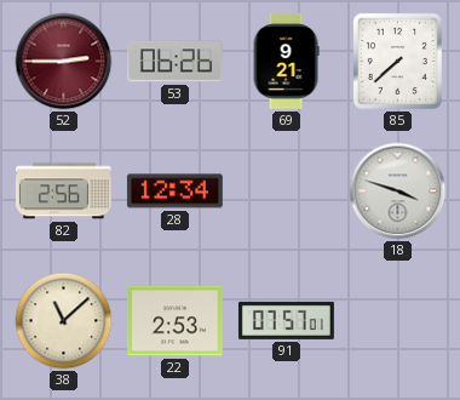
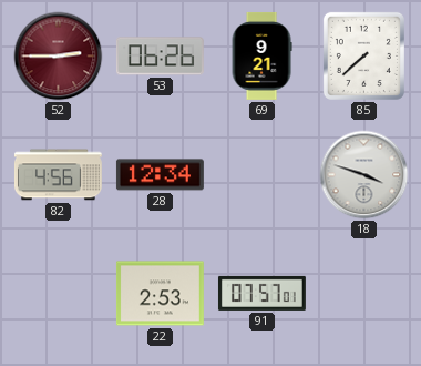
82: 2:56 -> 4:56 (58, 175)
38: 11:08 -> none (64, 321)
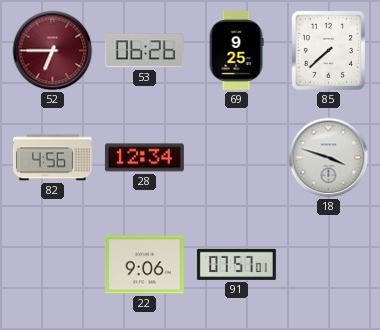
52: 2:45 -> 6:45 (53, 51)
69: 9:21 -> 9:25 (236, 51)
22: 2:53 -> 9:06 (144, 265)
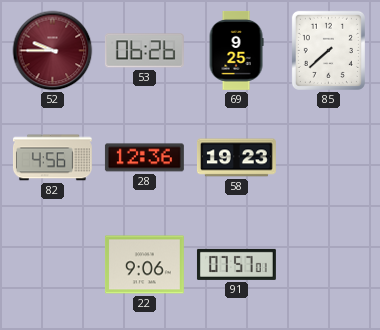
52: 6:45 -> 9:45 (53, 51)
28: 12:34 -> 12:36 (144, 158)
58: none -> 19:23 (236, 158)
18: 3:48 -> none (329, 158)
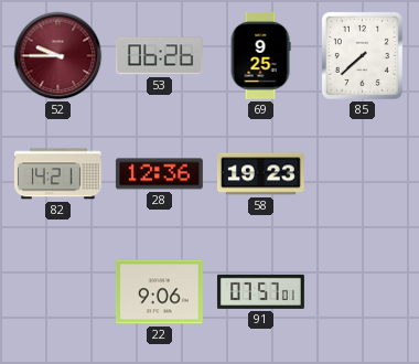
82: 4:56 -> 14:21 (57, 174)
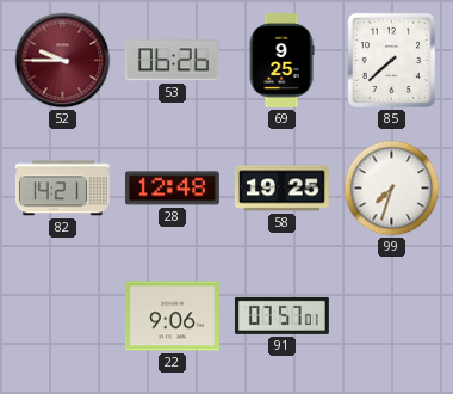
28: 12:36 -> 12:48 (172, 189)
58: 19:23 -> 19:25 (281, 189)
99: none -> 7:33 (392, 189)
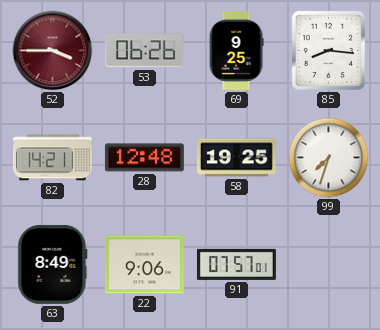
52: 9:45 -> 3:45 (53, 51)
85: 7:38 -> 8:16 (328, 50)
63: none -> 8:49 (53, 264)
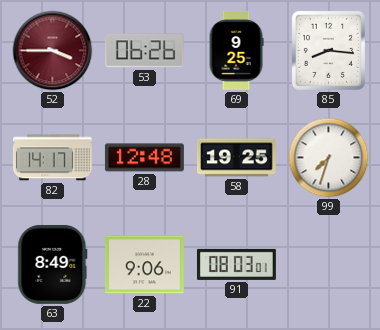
82: 14:21 -> 14:17 (52, 158)
91: 07:57 -> 08:03 (236, 264)
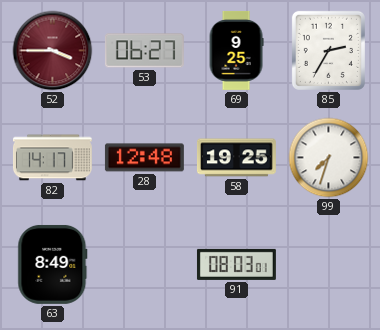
53: 06:26 -> 06:27 (144, 51)
85: 8:16 -> 2:35 (328, 50)
22: 9:06 -> none (144, 265)
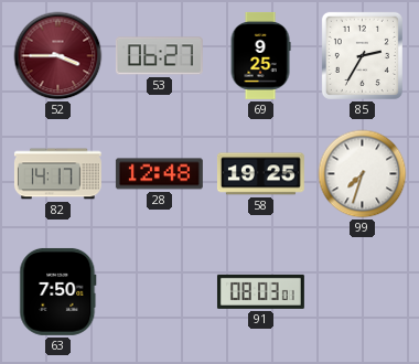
63: 8:49 -> 7:50 (58, 291)
